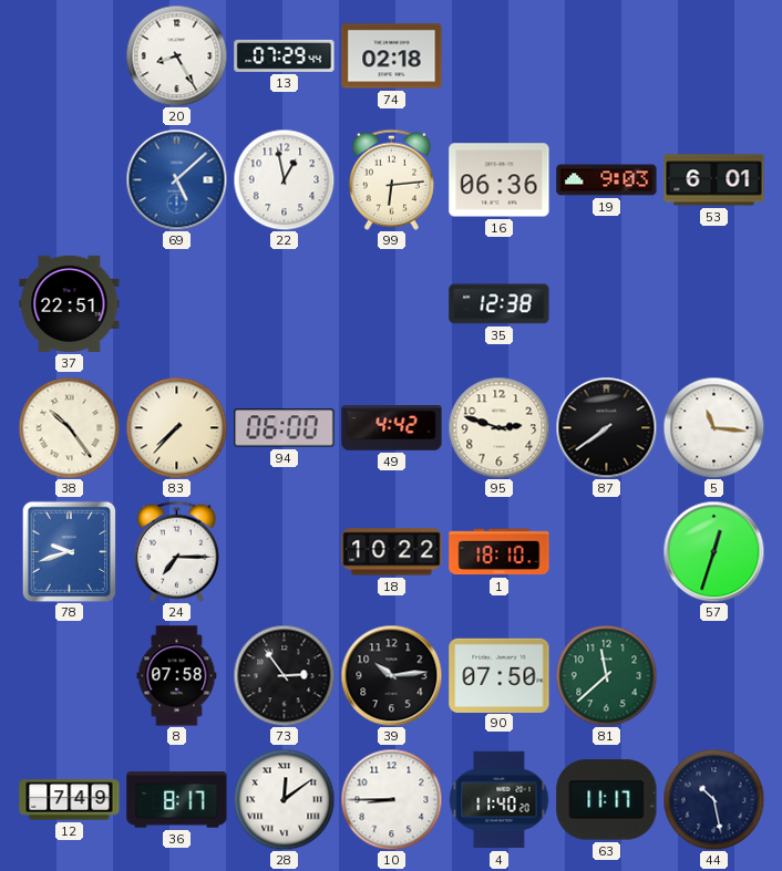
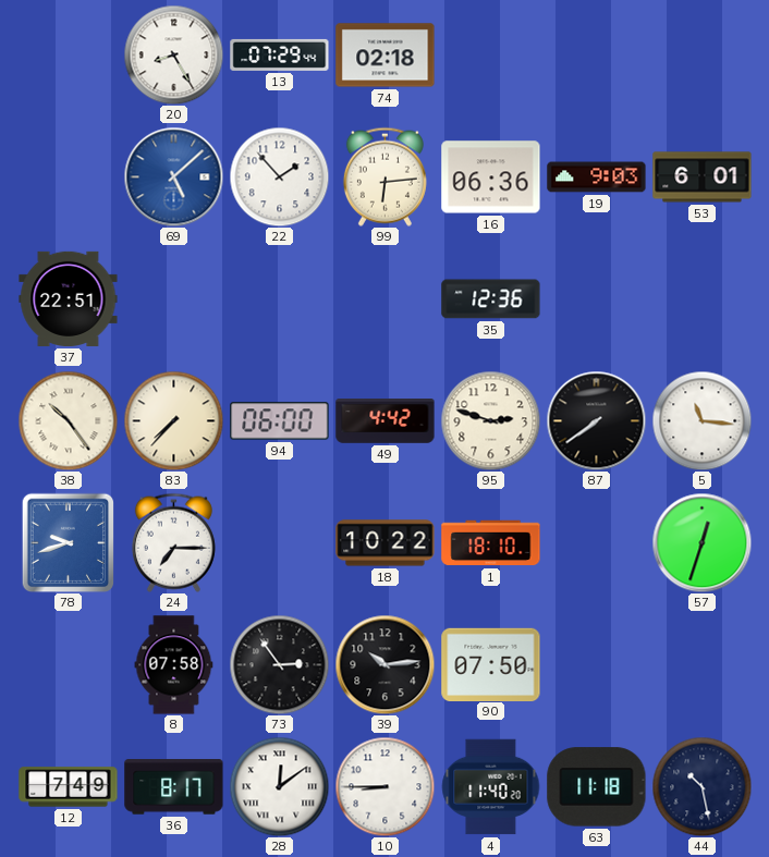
22: 12:58 -> 1:53 (279, 176)
35: 12:38 -> 12:36 (491, 299)
81: 11:38 -> none (606, 675)
63: 11:17 -> 11:18 (597, 787)
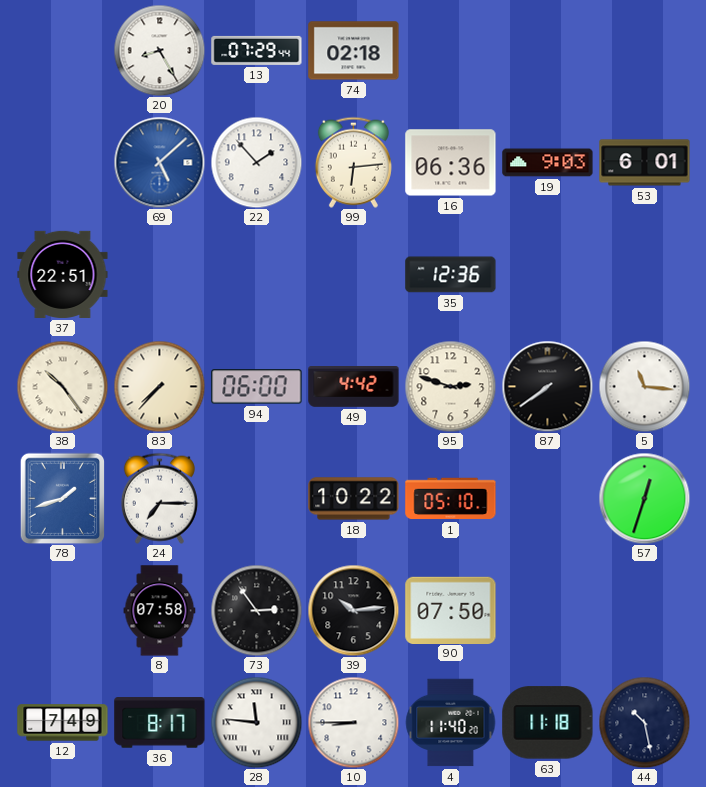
78: 9:42 -> 1:42 (63, 498)
1: 18:10 -> 05:10 (451, 499)
28: 12:09 -> 11:46 (256, 722)
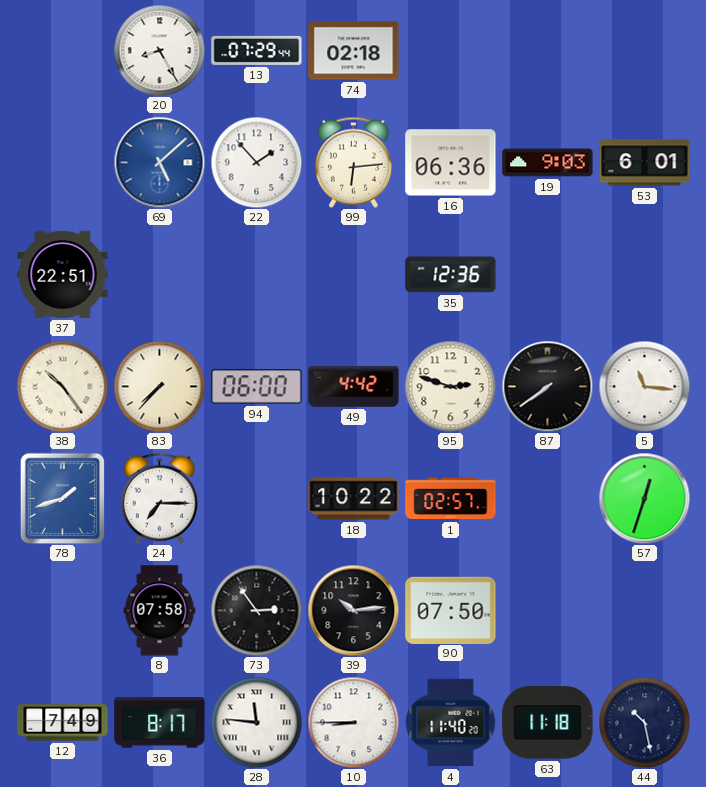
1: 05:10 -> 02:57 (451, 499)
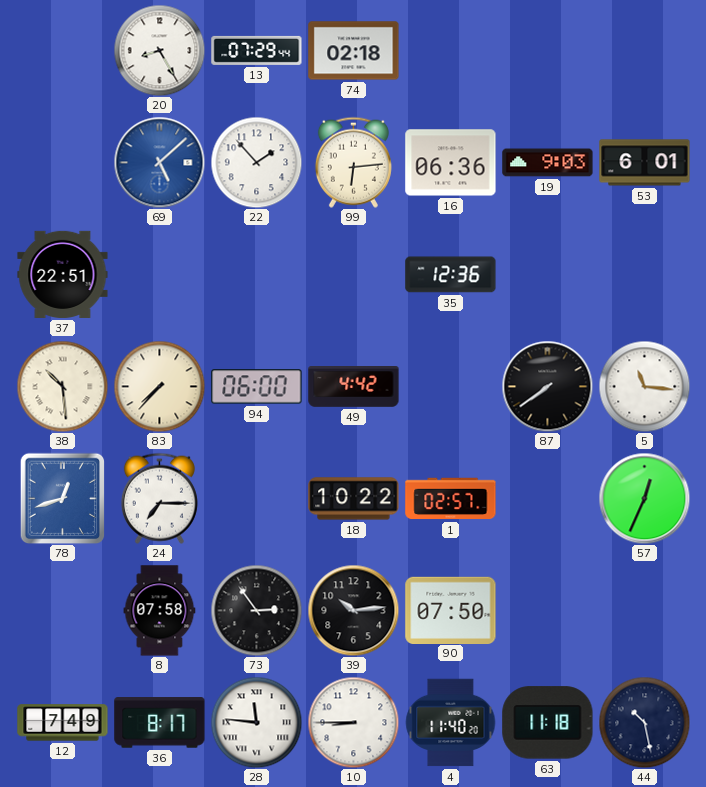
38: 10:24 -> 10:29 (62, 386)
95: 2:48 -> none (450, 386)
78: 1:42 -> 12:42 (63, 498)
57: 12:33 -> 12:34 (644, 498)
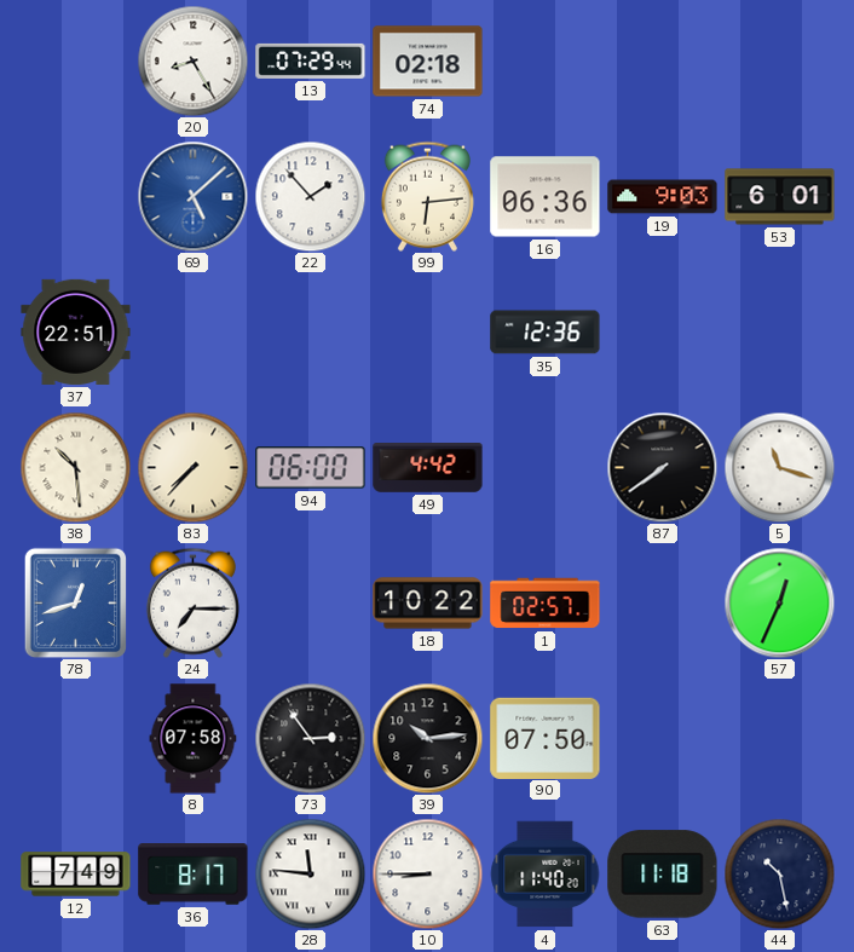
5: 11:16 -> 11:18 (779, 467)
